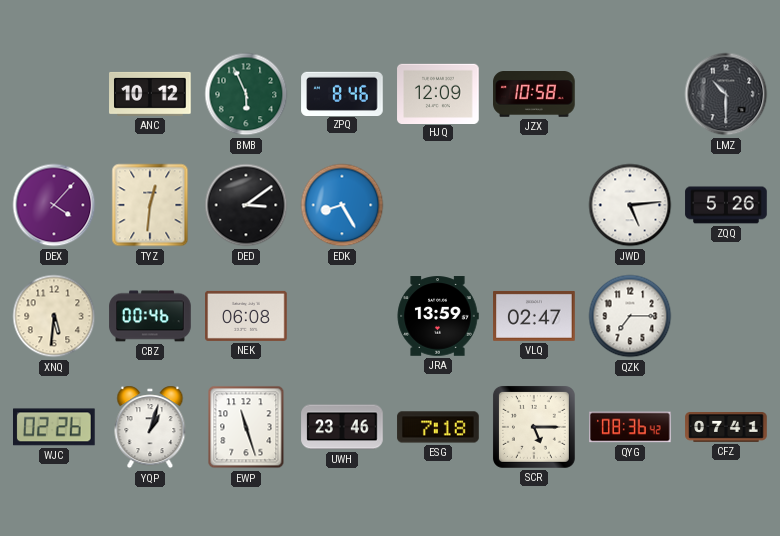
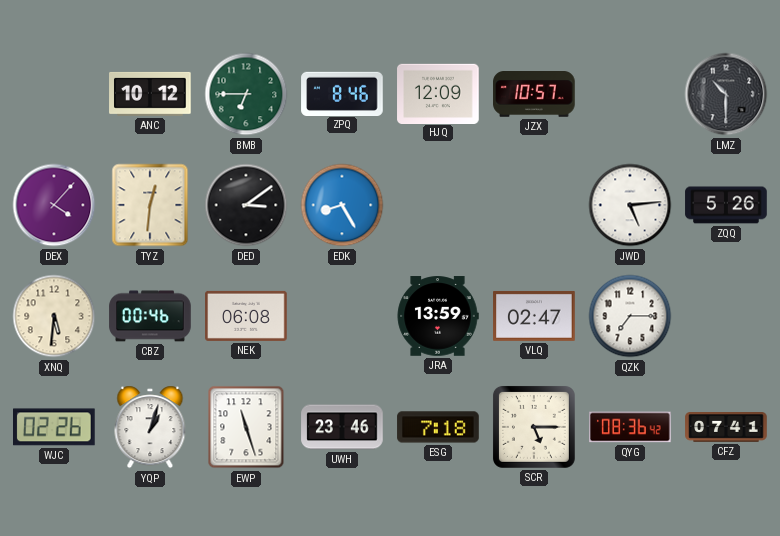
BMB: 5:56 -> 6:45 (246, 94)
JZX: 10:58 -> 10:57 (534, 95)
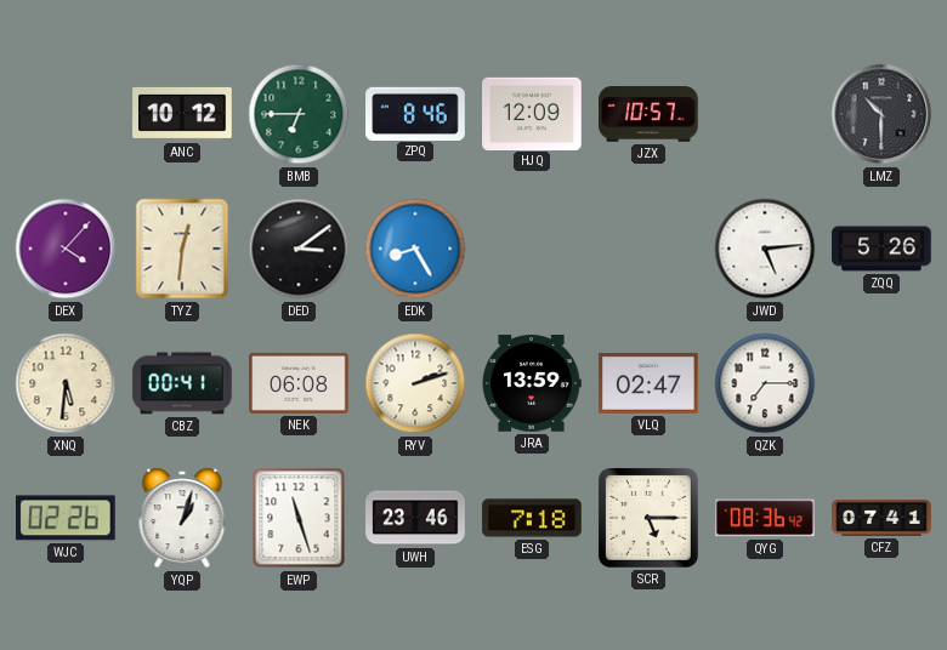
CBZ: 00:46 -> 00:41 (182, 383)
RYV: none -> 2:12 (415, 383)
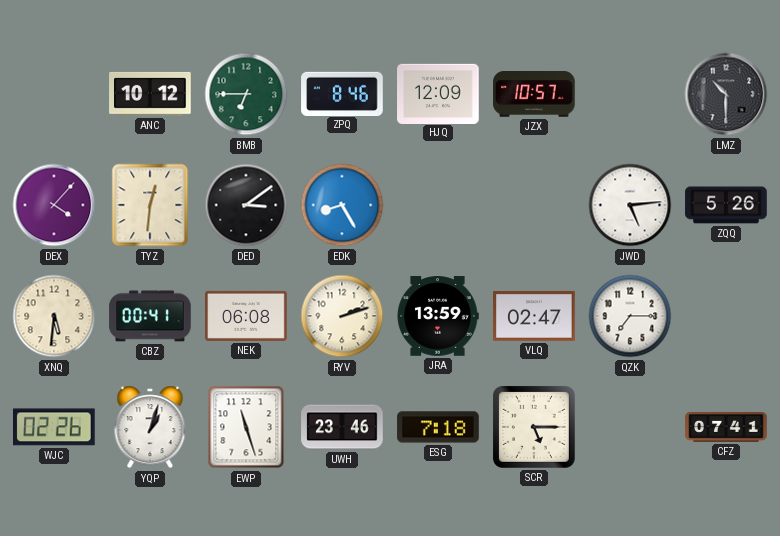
QYG: 08:36 -> none (765, 518)
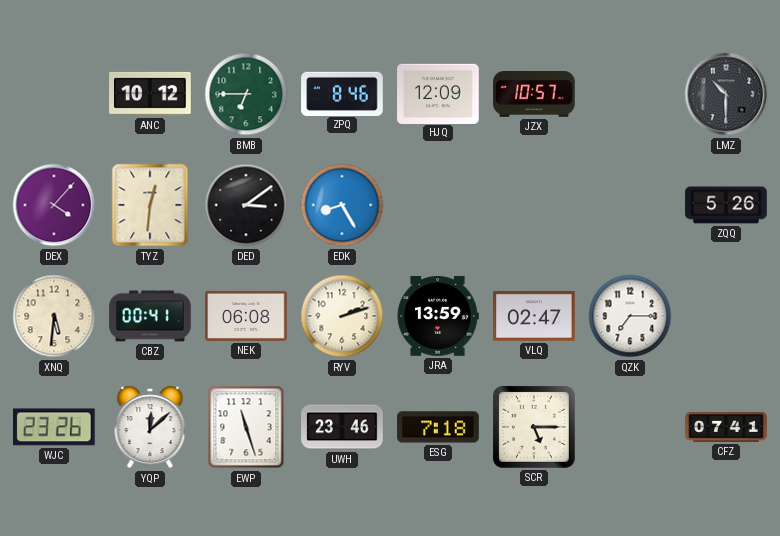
JWD: 5:14 -> none (630, 205)
WJC: 02:26 -> 23:26 (55, 427)
YQP: 1:03 -> 12:08 (150, 427)
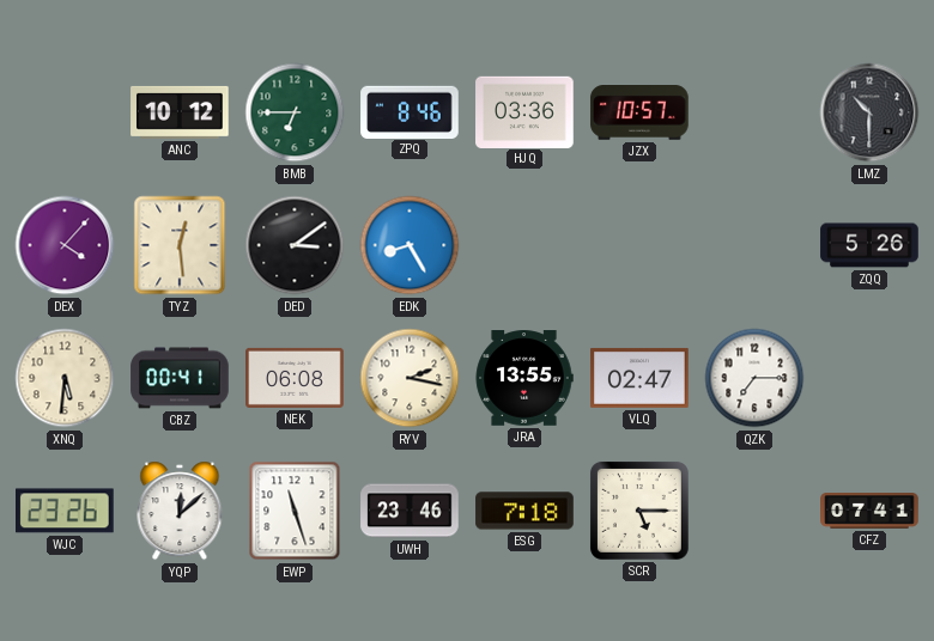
HJQ: 12:09 -> 03:36 (524, 111)
TYZ: 12:31 -> 12:29 (180, 245)
RYV: 2:12 -> 2:17 (410, 378)
JRA: 13:59 -> 13:55 (524, 378)
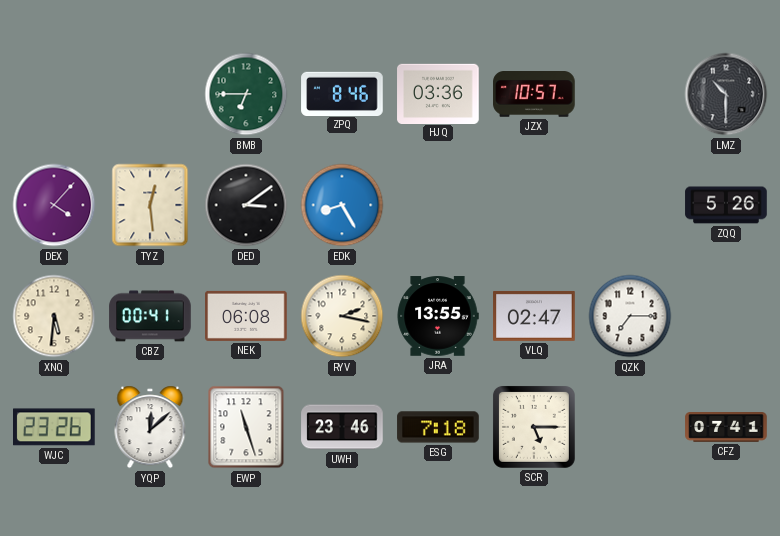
ANC: 10:12 -> none (180, 112)
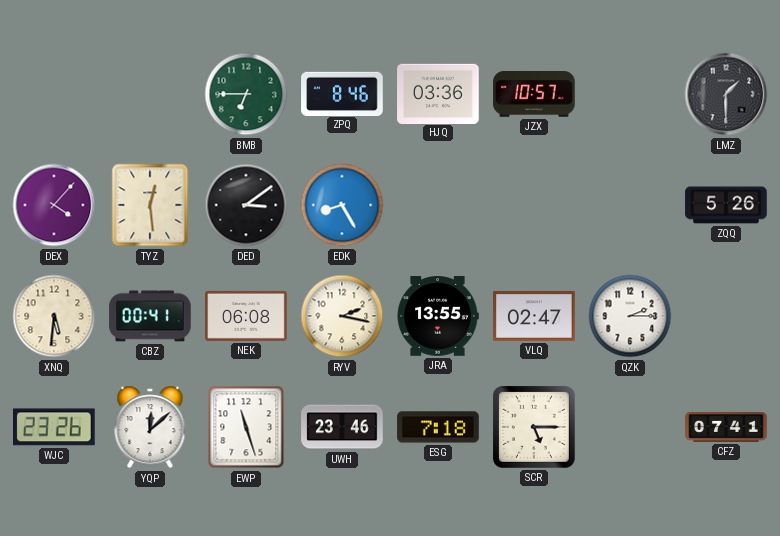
LMZ: 10:30 -> 1:30 (726, 94)
QZK: 7:15 -> 2:15 (630, 316)
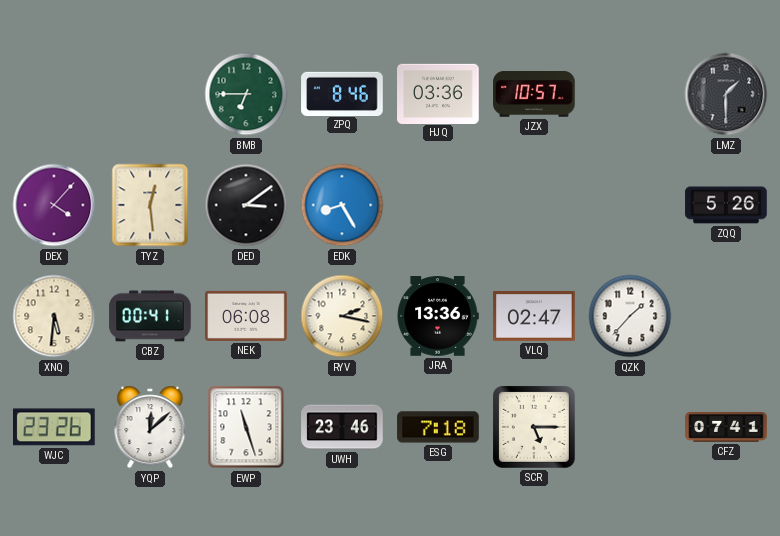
JRA: 13:55 -> 13:36 (438, 316)
QZK: 2:15 -> 1:37 (630, 316)
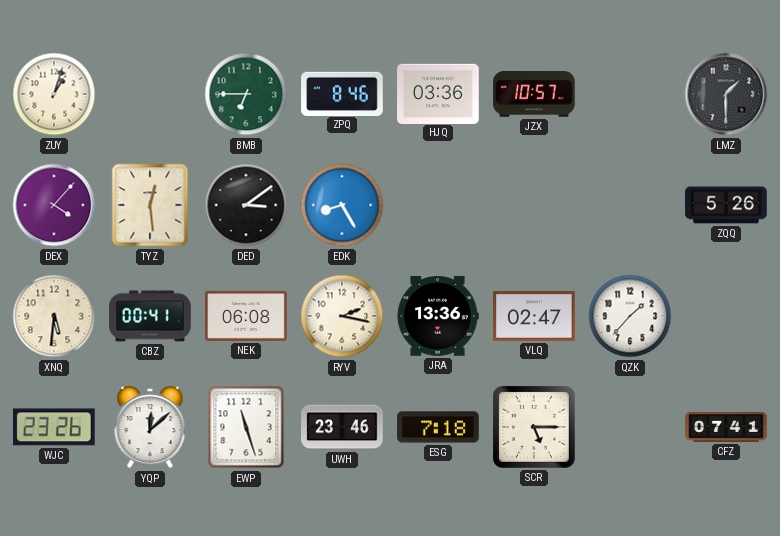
ZUY: none -> 1:03 (54, 94)
